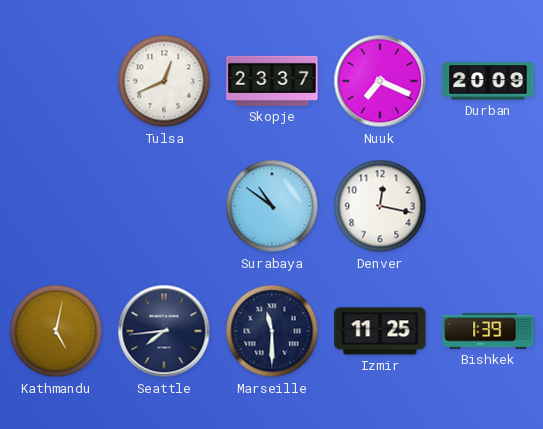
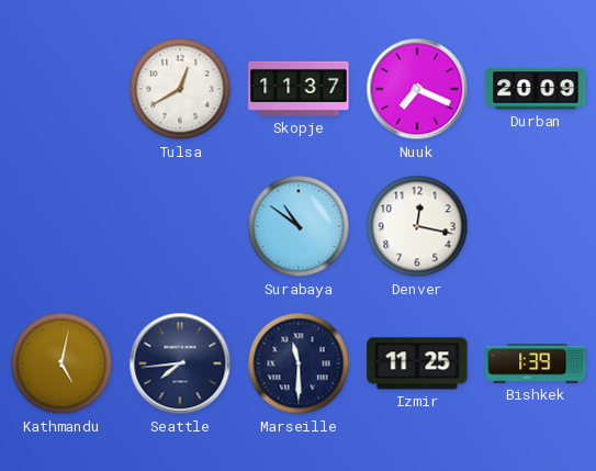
Tulsa: 12:41 -> 12:40 (180, 89)
Skopje: 23:37 -> 11:37 (299, 89)
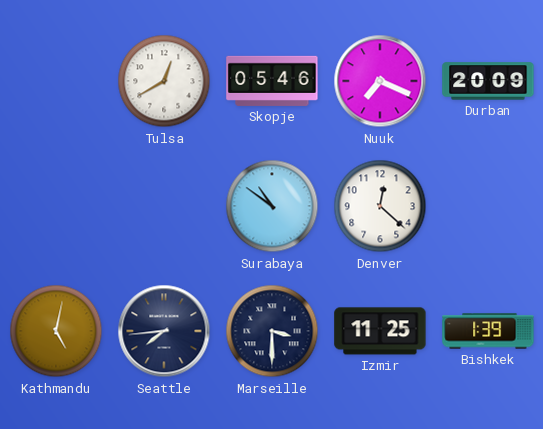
Skopje: 11:37 -> 05:46 (272, 81)
Denver: 12:17 -> 12:22 (380, 206)
Marseille: 11:30 -> 3:30 (272, 331)
